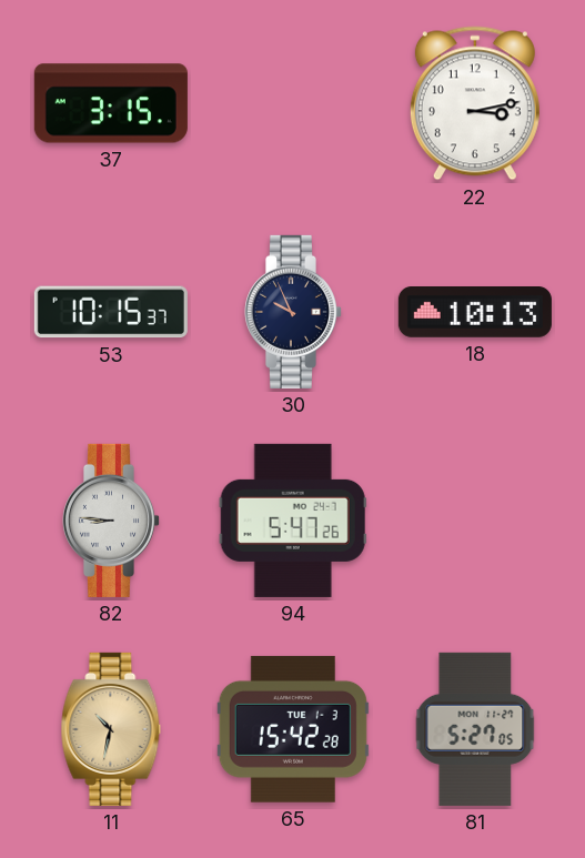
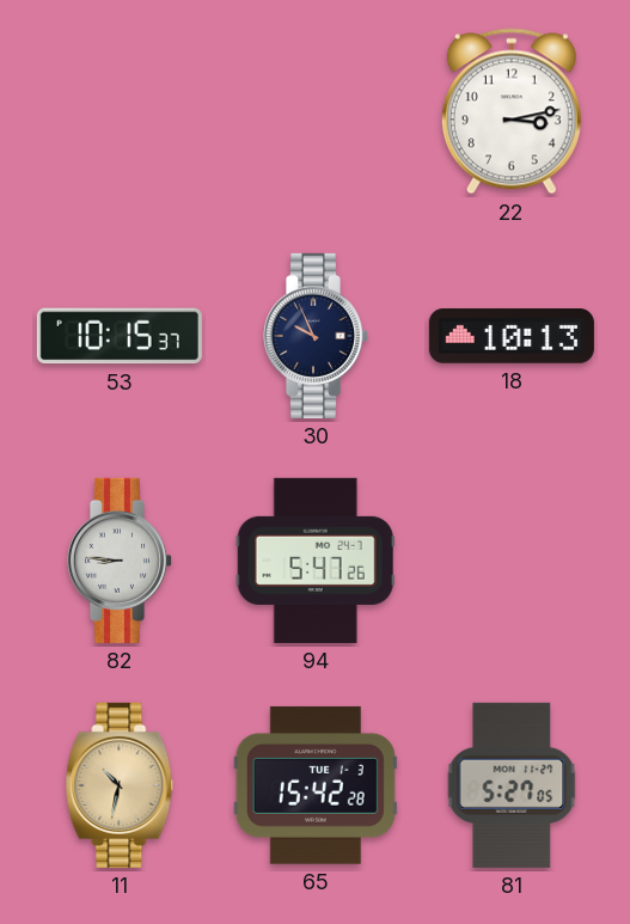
37: 3:15 -> none (111, 103)
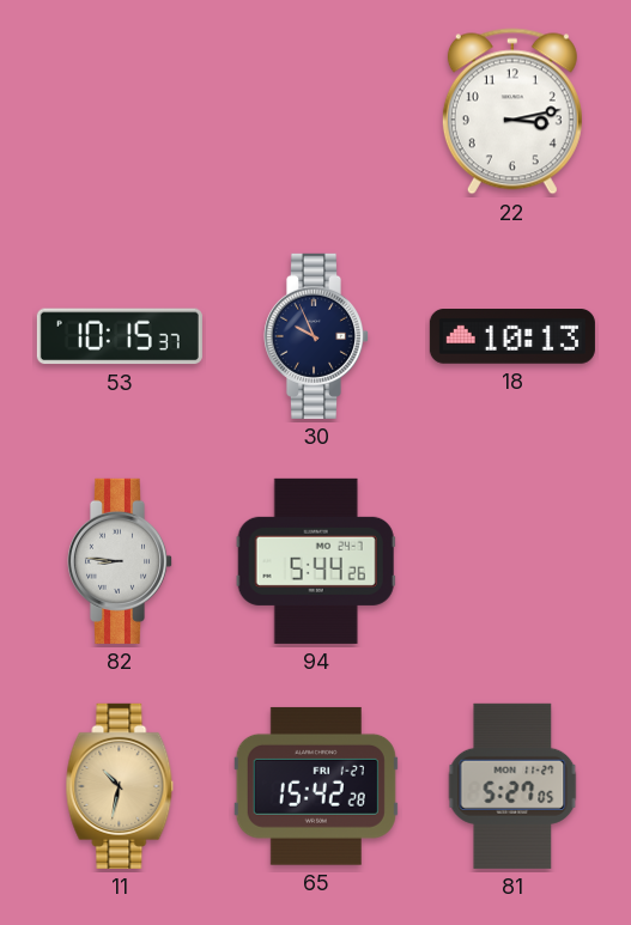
94: 5:47 -> 5:44 (316, 561)
65 date: TUE 1-3 -> FRI 1-27 (316, 786)
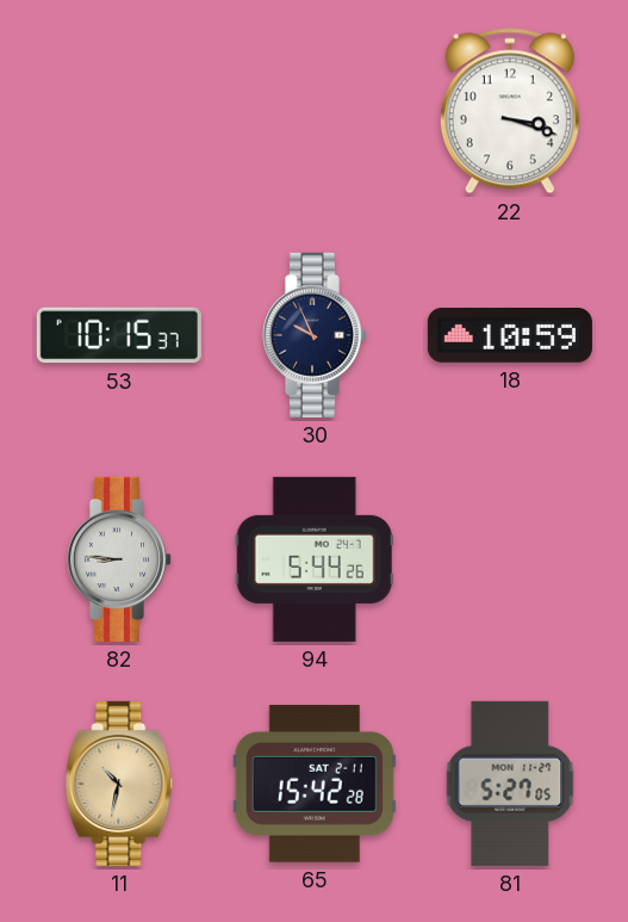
22: 3:13 -> 3:18 (510, 111)
18: 10:13 -> 10:59 (510, 336)
65 date: FRI 1-27 -> SAT 2-11 (315, 784)
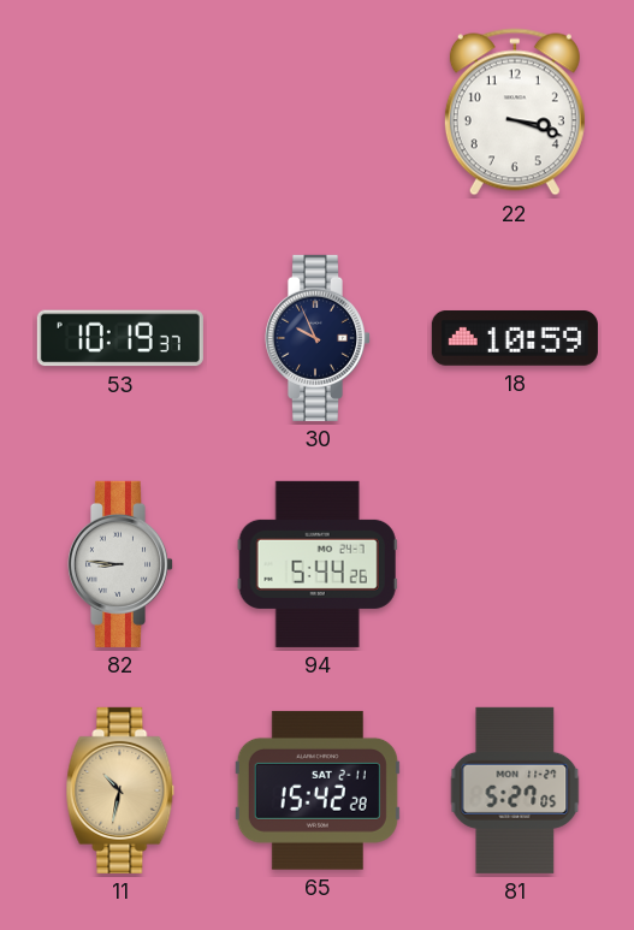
53: 10:15 -> 10:19 (120, 338)
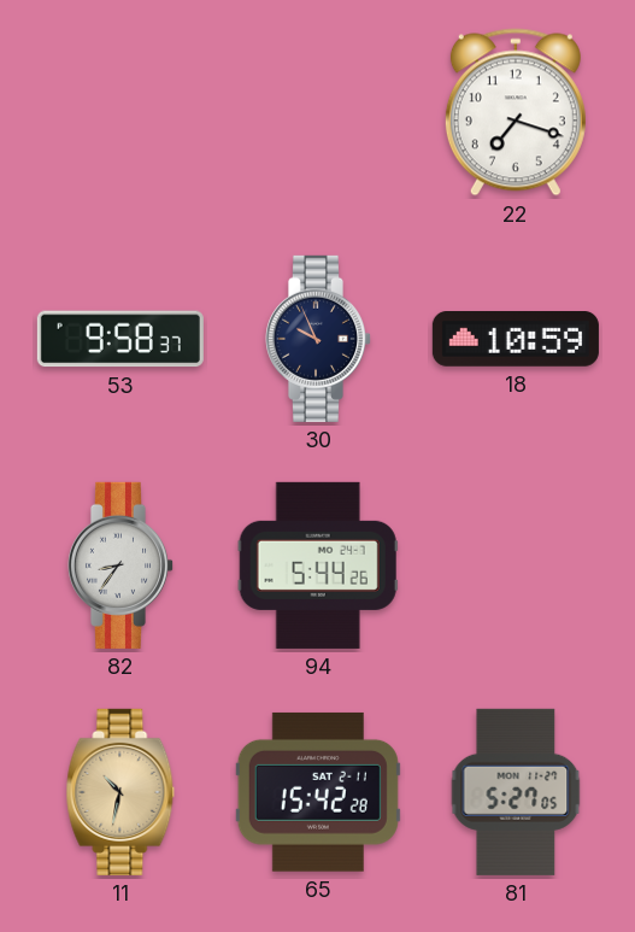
22: 3:18 -> 7:18 (516, 112)
53: 10:19 -> 9:58 (120, 339)
82: 8:46 -> 8:36 (119, 565)
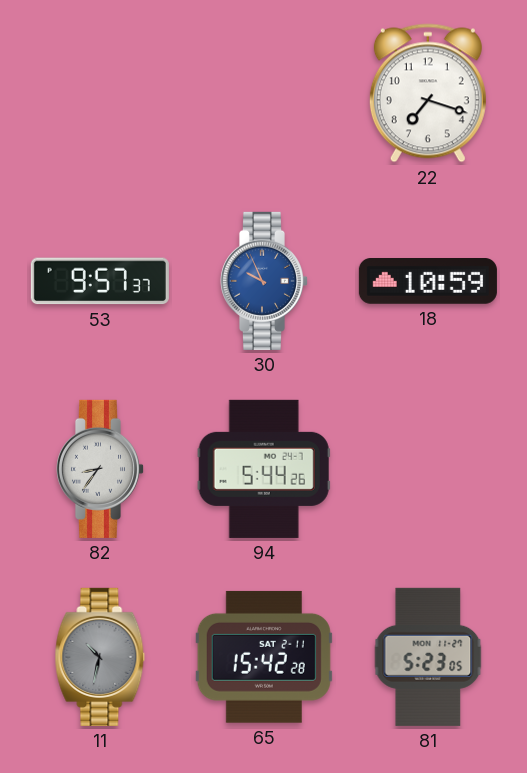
53: 9:58 -> 9:57 (100, 281)
30 dial: navy -> blue (263, 281)
11 dial: champagne -> grey (100, 657)
81: 5:27 -> 5:23 (428, 657)
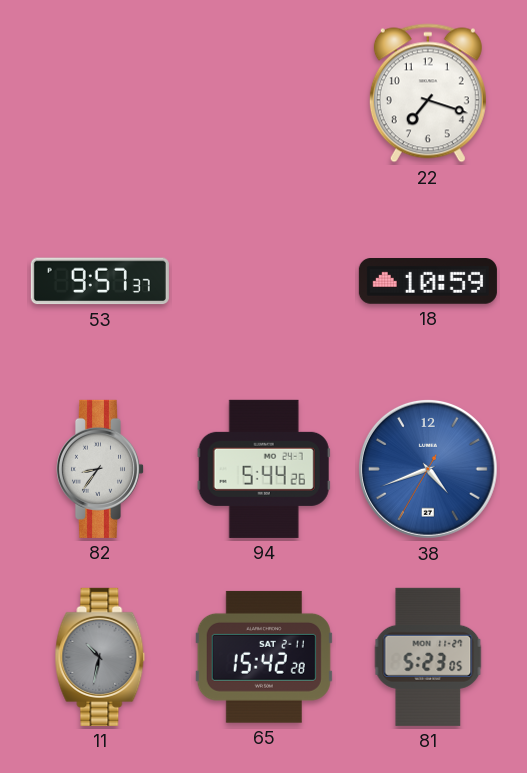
30: 9:56 -> none (263, 281)
38: none -> 4:41 (428, 469)
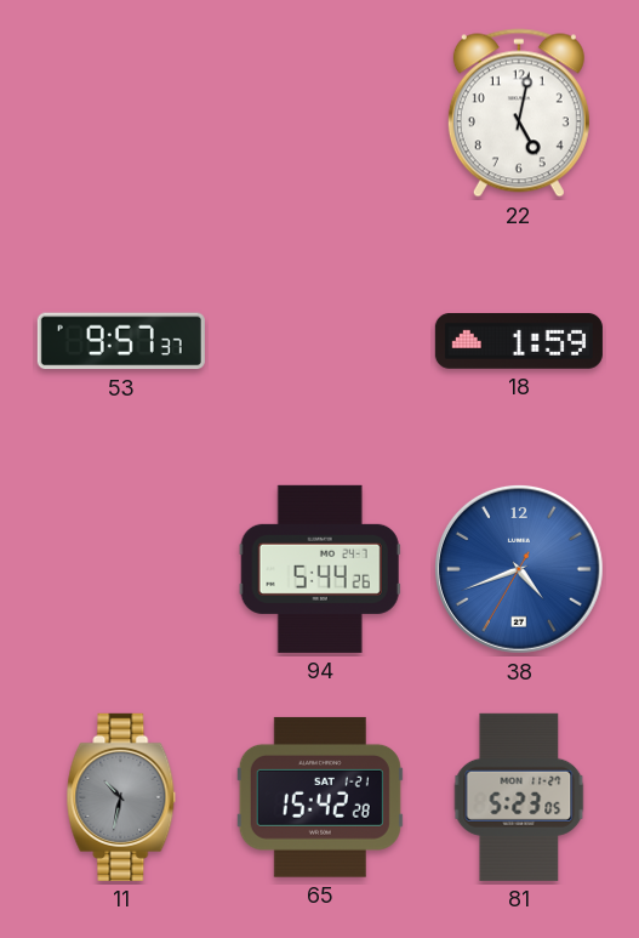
22: 7:18 -> 5:02 (519, 113)
18: 10:59 -> 1:59 (519, 342)
82: 8:36 -> none (99, 469)
65 date: SAT 2-11 -> SAT 1-21 (320, 797)
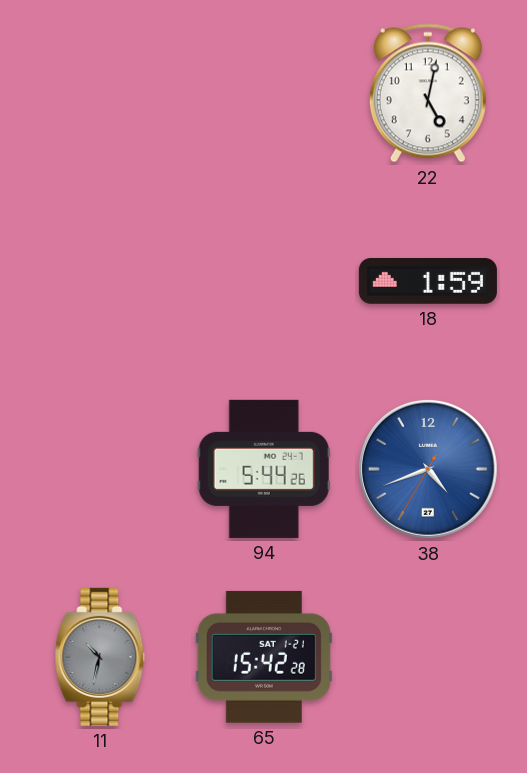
53: 9:57 -> none (121, 341)
81: 5:23 -> none (519, 797)
